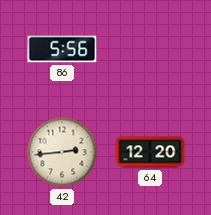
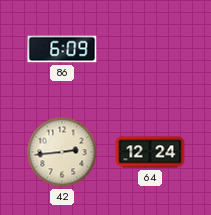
86: 5:56 -> 6:09 (62, 49)
64: 12:20 -> 12:24 (150, 152)
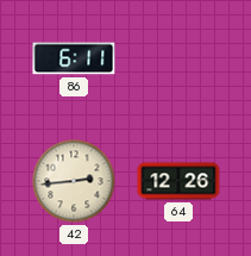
86: 6:09 -> 6:11 (74, 58)
64: 12:24 -> 12:26 (178, 181)
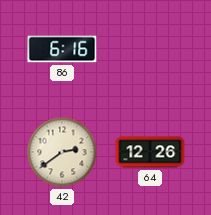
86: 6:11 -> 6:16 (62, 49)
42: 2:44 -> 2:39 (62, 152)
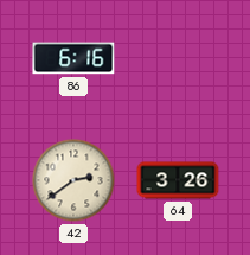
64: 12:26 -> 3:26 (178, 180)
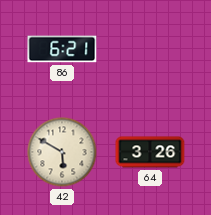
86: 6:16 -> 6:21 (62, 49)
42: 2:39 -> 5:50 (62, 152)
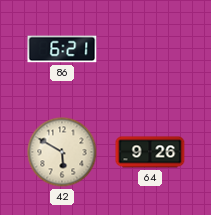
64: 3:26 -> 9:26 (150, 152)
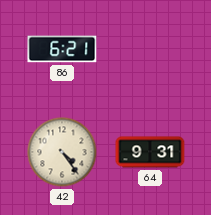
42: 5:50 -> 4:24 (62, 152)
64: 9:26 -> 9:31 (150, 152)
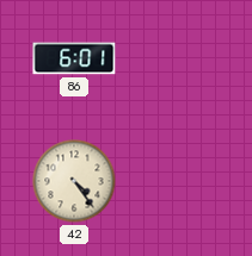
86: 6:21 -> 6:01 (74, 58)
64: 9:31 -> none (150, 152)
